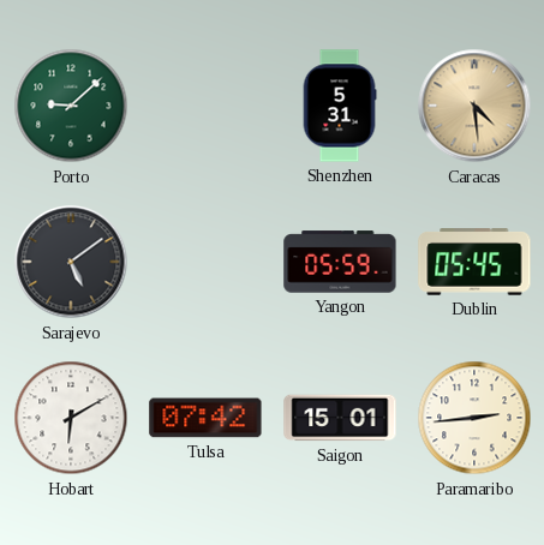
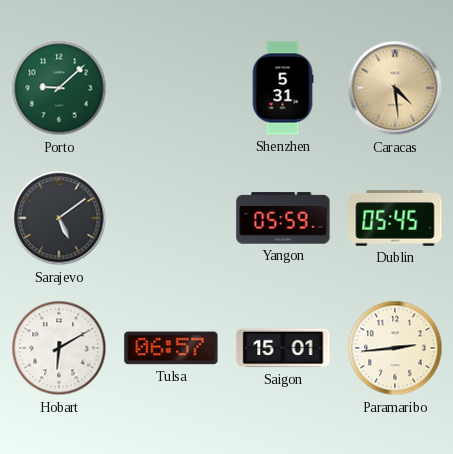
Tulsa: 07:42 -> 06:57 (171, 348)
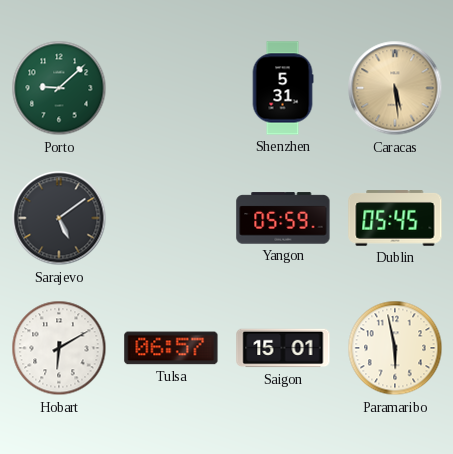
Caracas: 4:29 -> 5:29 (395, 88)
Paramaribo: 2:44 -> 5:58 (395, 348)
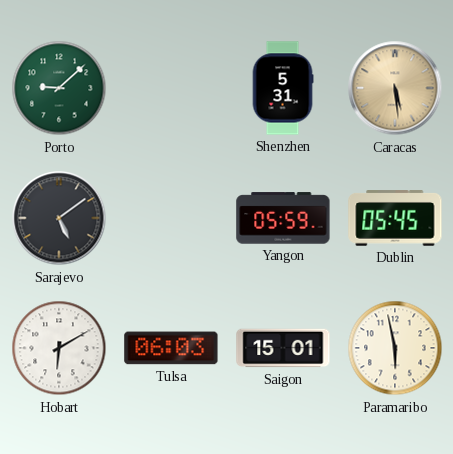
Tulsa: 06:57 -> 06:03 (171, 348)
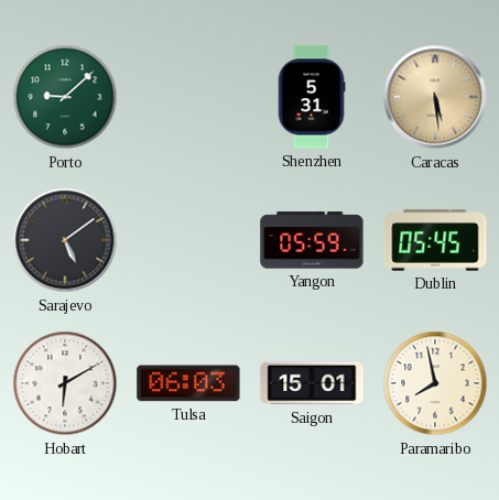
Paramaribo: 5:58 -> 7:58 (435, 383)
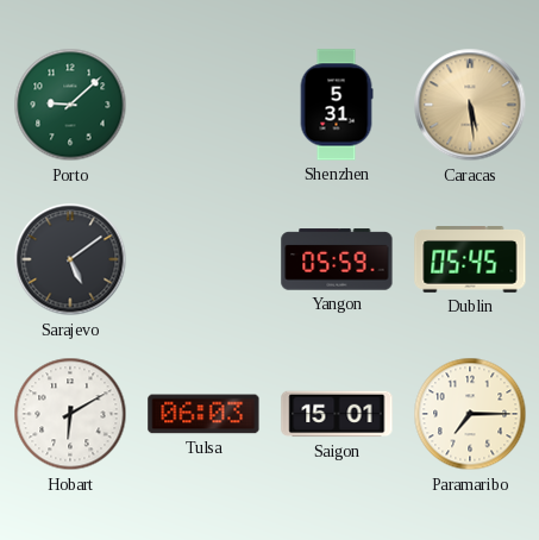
Paramaribo: 7:58 -> 7:15 (470, 414)
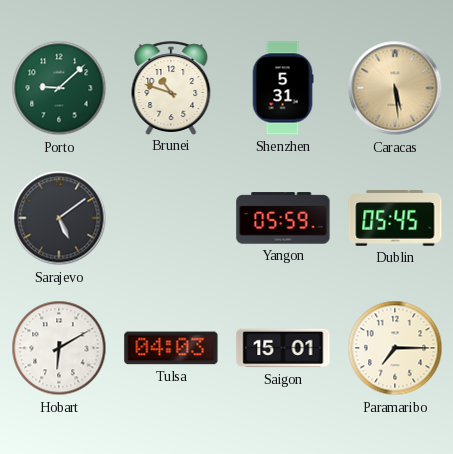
Brunei: none -> 10:48 (171, 88)
Tulsa: 06:03 -> 04:03 (171, 348)
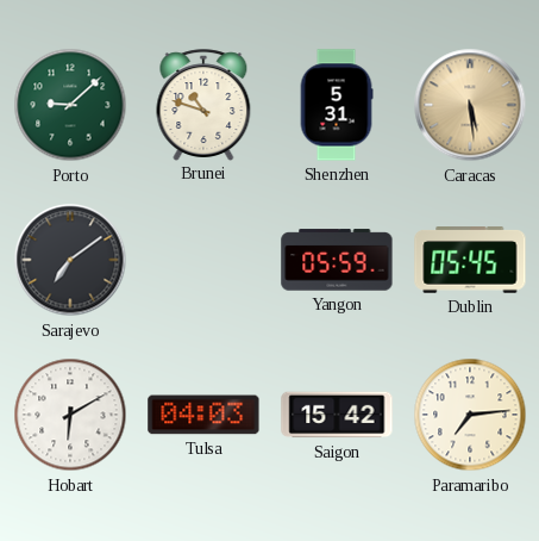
Sarajevo: 5:09 -> 7:09 (70, 260)
Saigon: 15:01 -> 15:42 (337, 415)
Paramaribo: 7:15 -> 7:14 (470, 415)
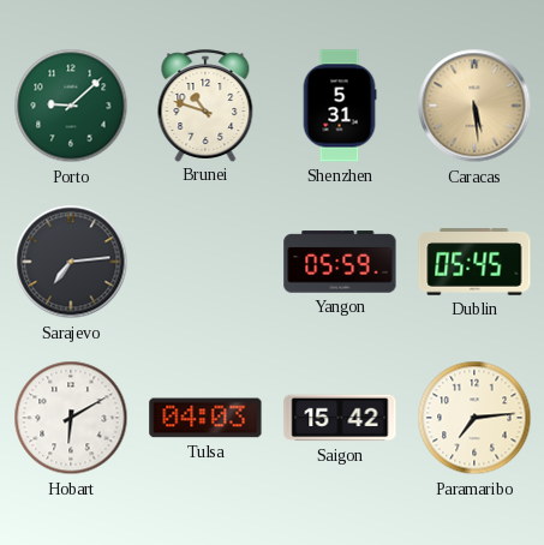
Sarajevo: 7:09 -> 7:14 (71, 262)
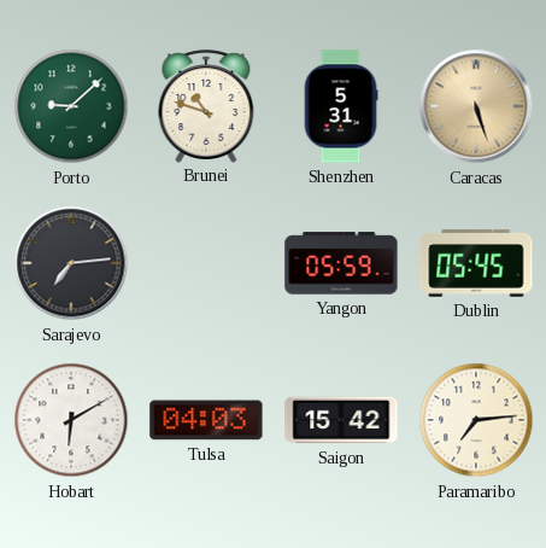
Caracas: 5:29 -> 5:27 (476, 106)
